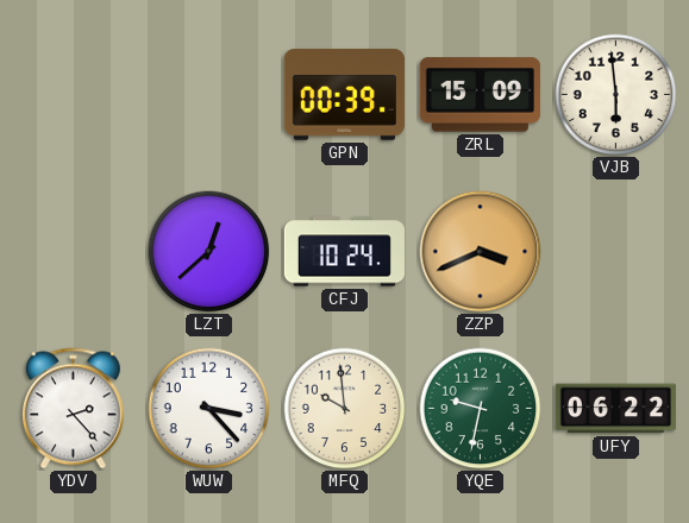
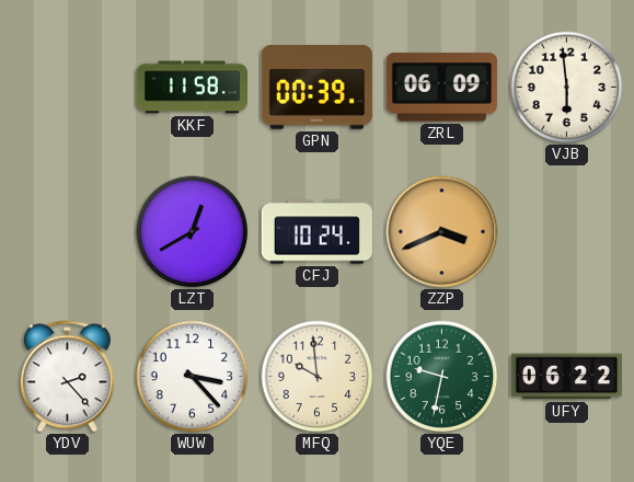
KKF: none -> 11:58 (192, 88)
ZRL: 15:09 -> 06:09 (441, 88)
LZT: 12:38 -> 12:40 (193, 232)
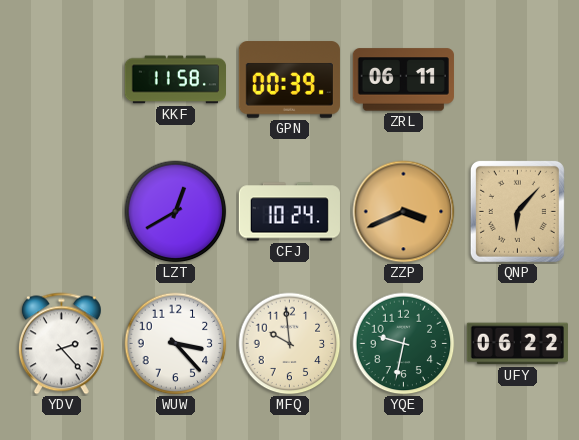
ZRL: 06:09 -> 06:11 (403, 80)
VJB: 5:59 -> none (567, 88)
QNP: none -> 6:07 (517, 211)
